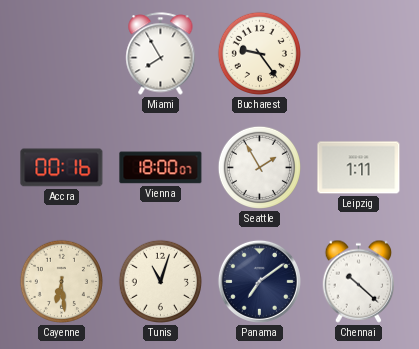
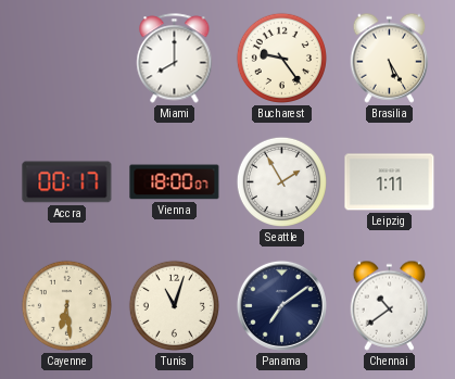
Miami: 7:55 -> 8:00 (175, 59)
Brasilia: none -> 5:25 (390, 58)
Accra: 00:16 -> 00:17 (67, 182)
Chennai: 10:22 -> 10:39 (390, 305)
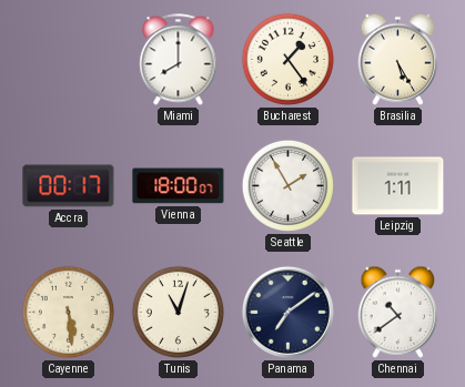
Bucharest: 9:24 -> 1:24 (287, 59)
Cayenne: 6:29 -> 5:29 (68, 312)
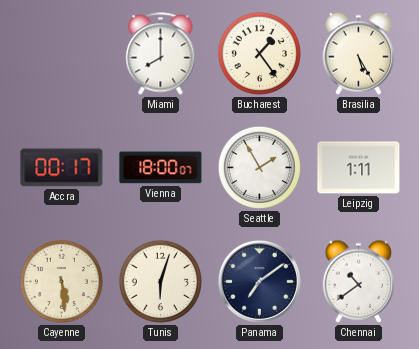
Tunis: 11:03 -> 6:03 (160, 281)
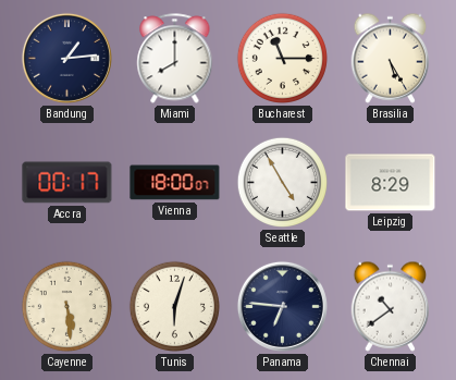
Bandung: none -> 1:14 (66, 58)
Bucharest: 1:24 -> 11:15 (282, 58)
Seattle: 1:55 -> 4:55 (282, 182)
Leipzig: 1:11 -> 8:29 (391, 183)
Panama: 7:09 -> 6:46 (282, 306)
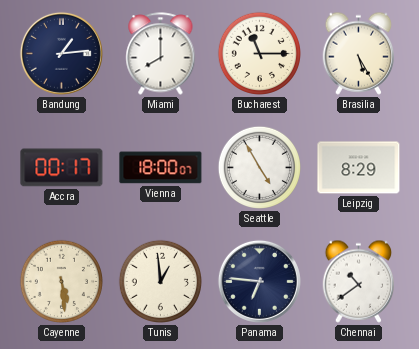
Tunis: 6:03 -> 12:59 (160, 281)
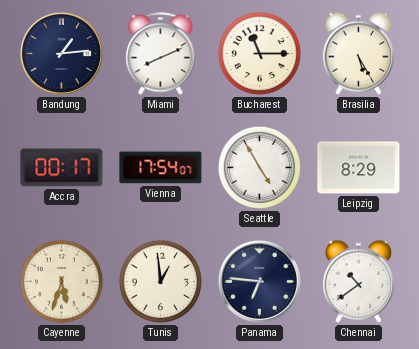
Miami: 8:00 -> 8:11 (161, 54)
Vienna: 18:00 -> 17:54 (161, 168)
Cayenne: 5:29 -> 5:33 (61, 281)
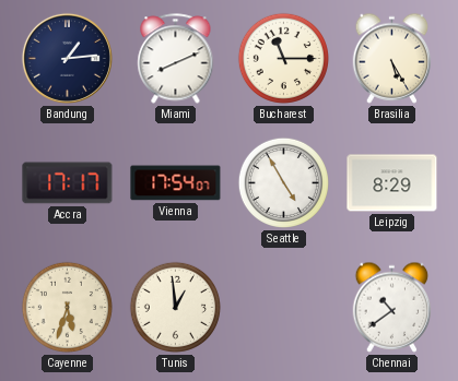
Accra: 00:17 -> 17:17 (68, 183)
Panama: 6:46 -> none (259, 281)
